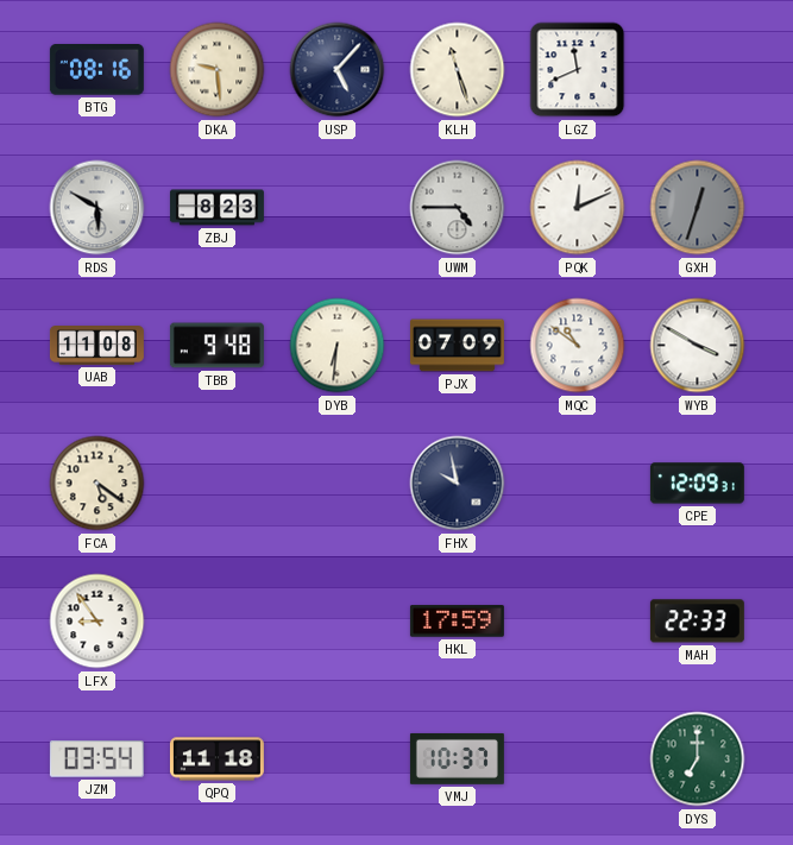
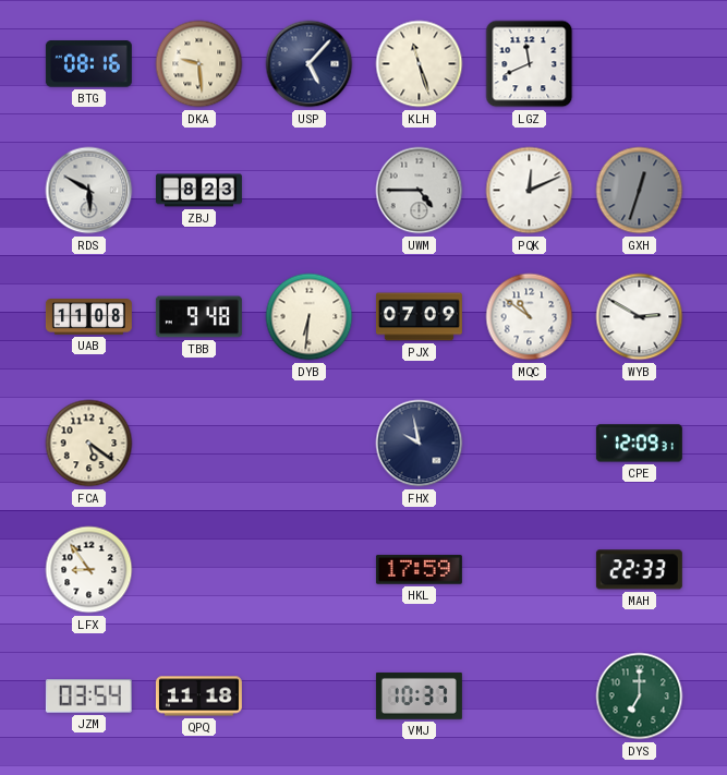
WYB: 3:50 -> 2:50 (640, 317)
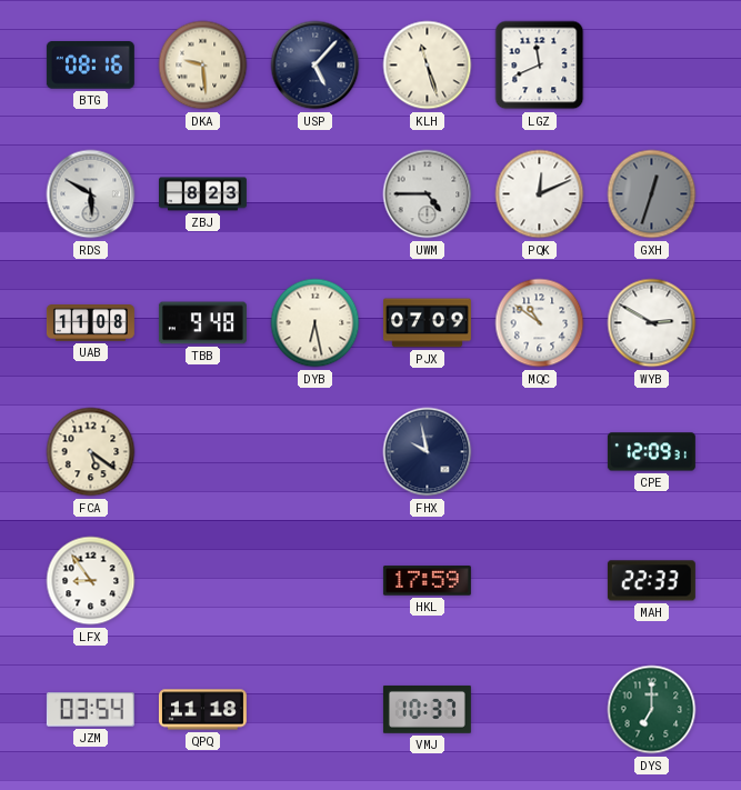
DYB: 6:31 -> 6:28 (316, 323)
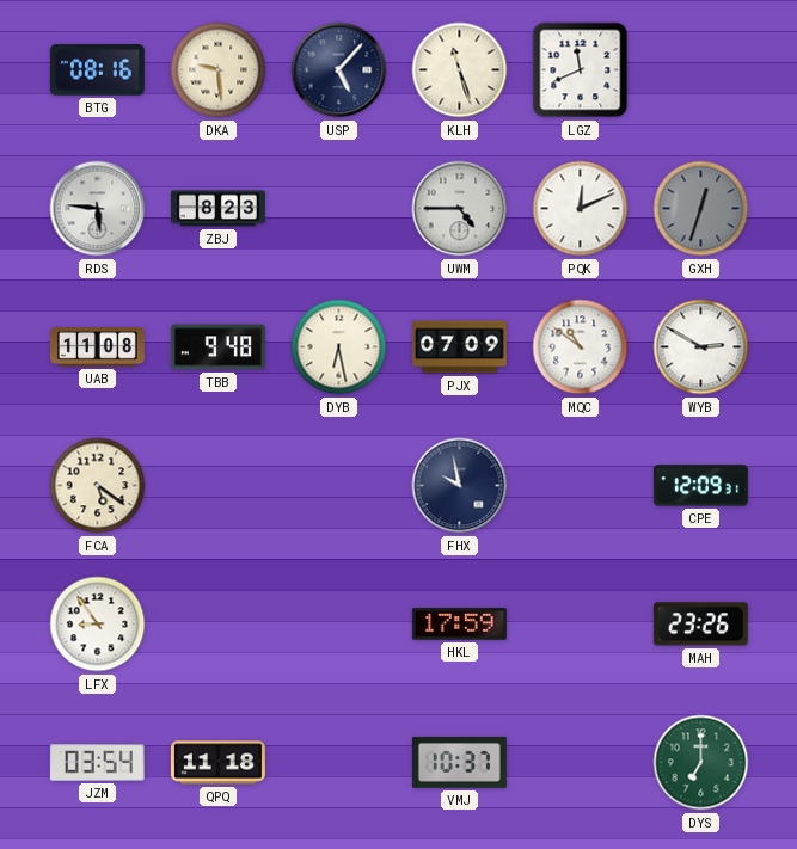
RDS: 5:50 -> 5:46 (98, 209)
MAH: 22:33 -> 23:26 (700, 625)
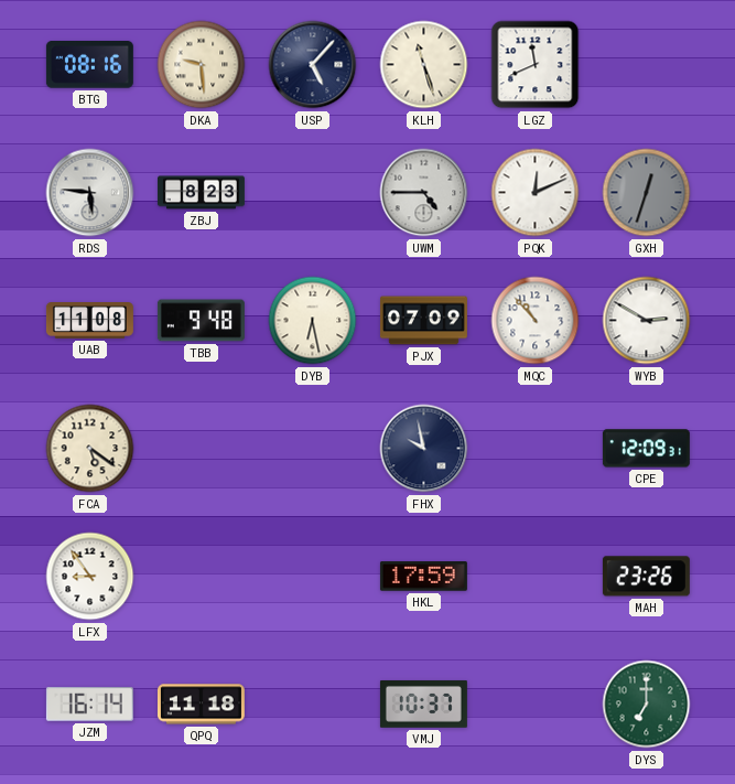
MQC: 10:51 -> 10:53 (536, 321)
JZM: 03:54 -> 16:14 (89, 705)
